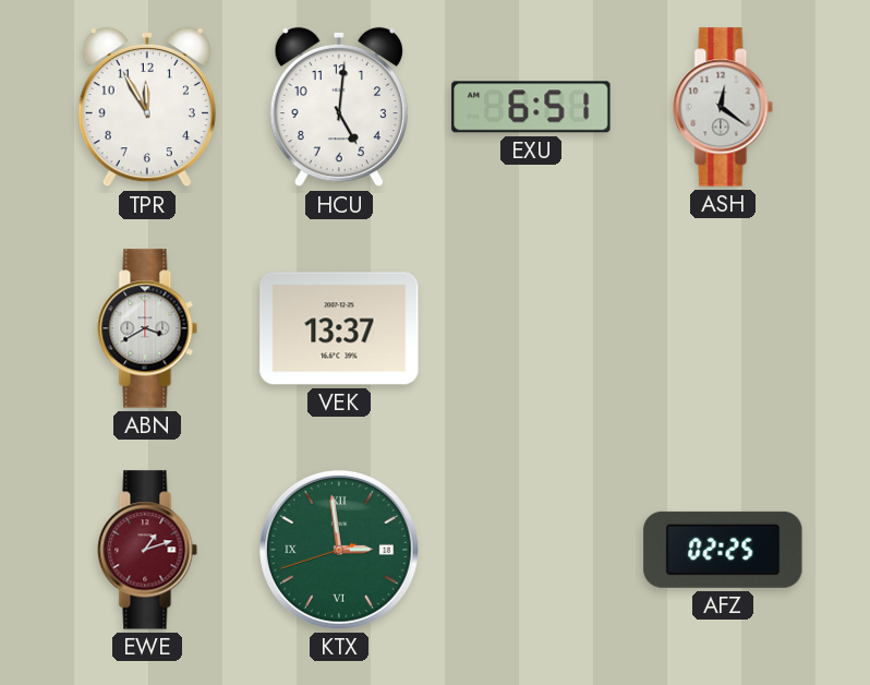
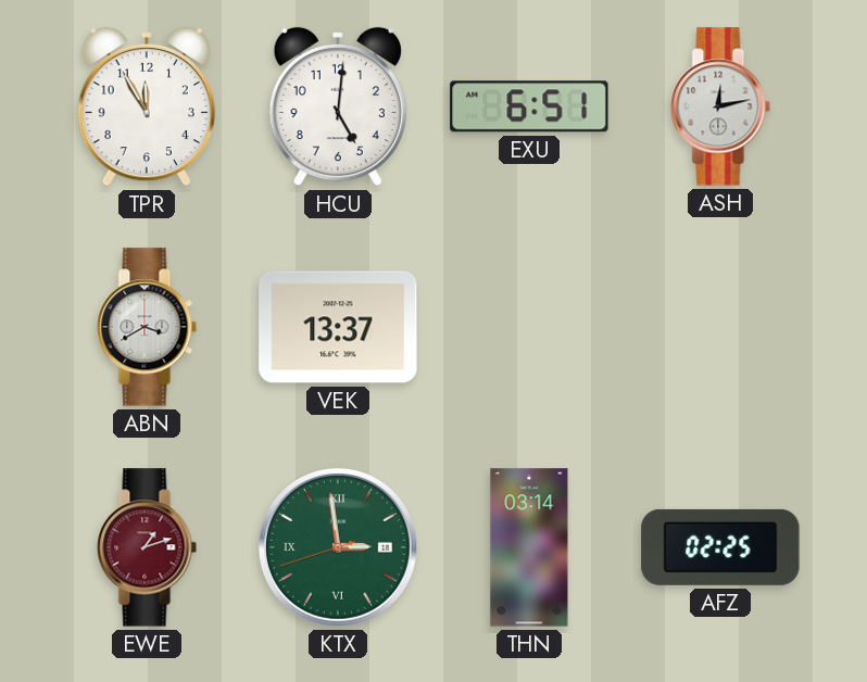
ASH: 12:21 -> 12:13 (720, 106)
THN: none -> 03:14 (529, 547)
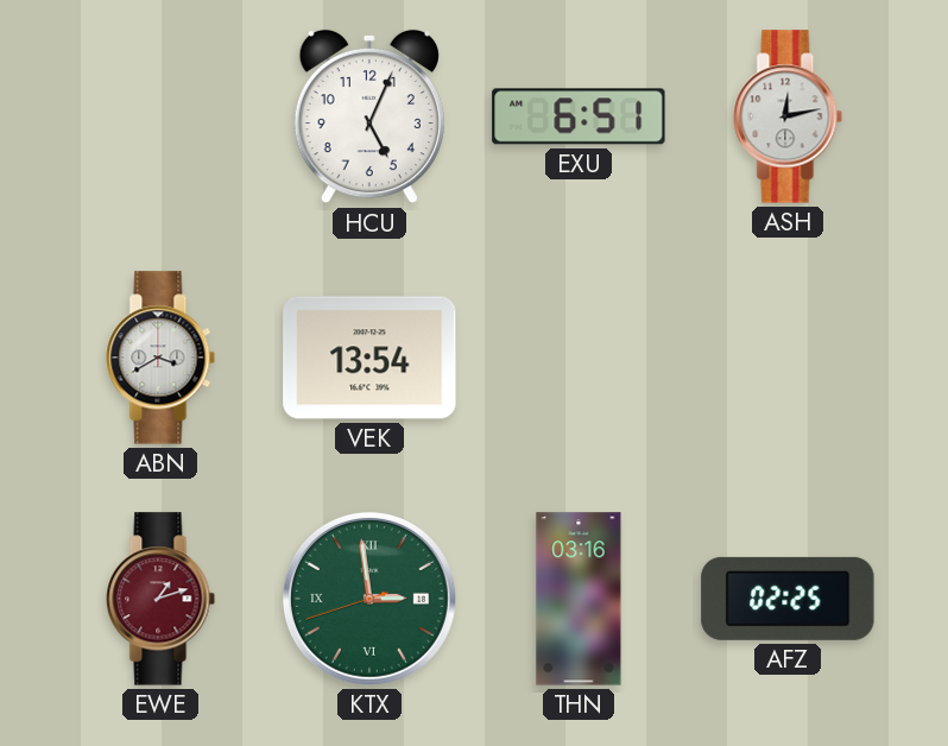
TPR: 11:55 -> none (147, 106)
HCU: 5:01 -> 5:04 (369, 116)
VEK: 13:37 -> 13:54 (369, 358)
THN: 03:14 -> 03:16 (579, 599)
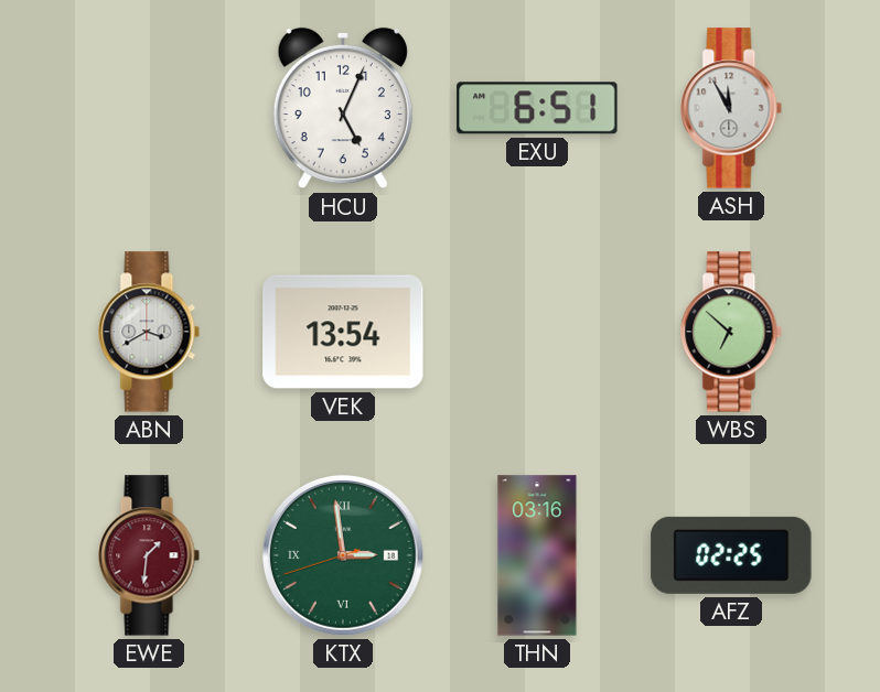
ASH: 12:13 -> 11:55 (731, 108)
WBS: none -> 6:52 (731, 332)
EWE: 1:12 -> 1:31 (149, 555)
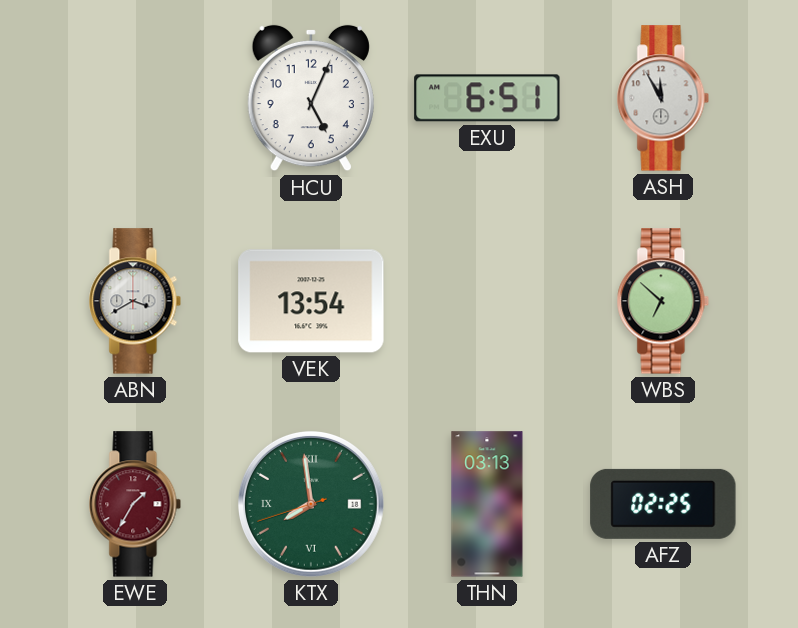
EWE: 1:31 -> 1:35 (135, 504)
KTX: 2:58 -> 7:58 (311, 504)
THN: 03:16 -> 03:13 (487, 504)
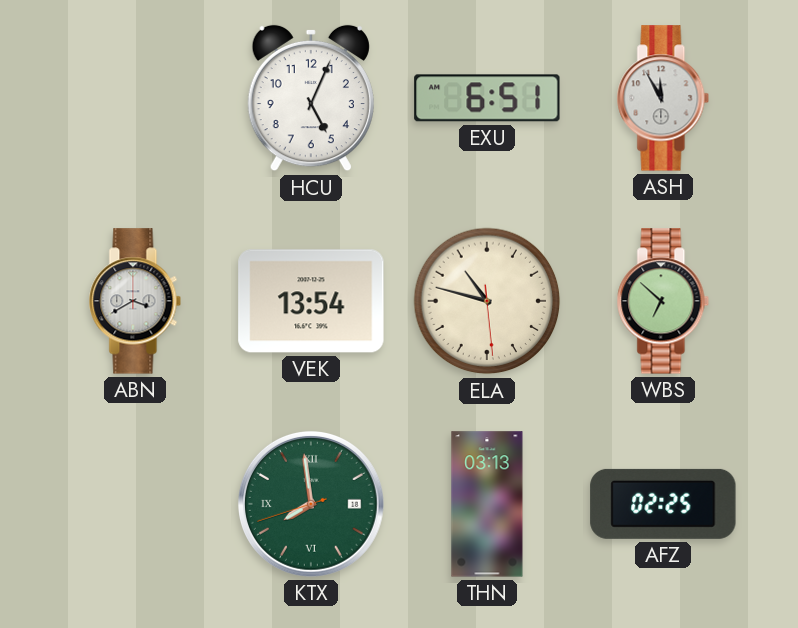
ELA: none -> 10:47 (487, 301)
EWE: 1:35 -> none (135, 504)
